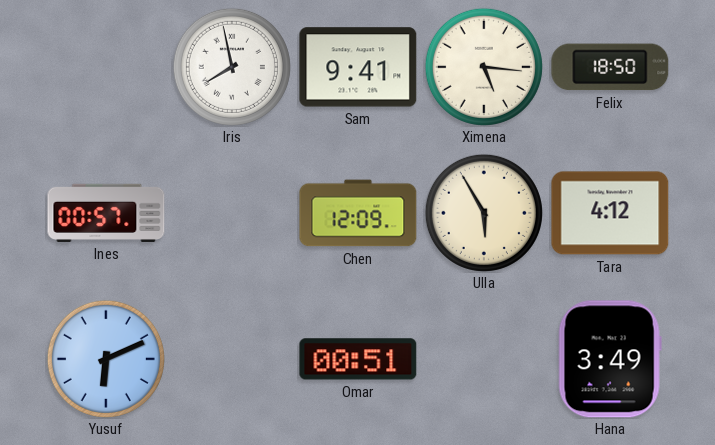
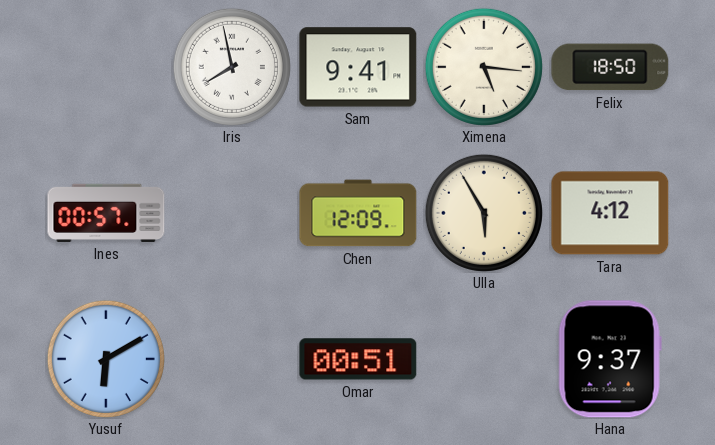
Yusuf: 6:11 -> 6:10 (106, 359)
Hana: 3:49 -> 9:37 (610, 359)
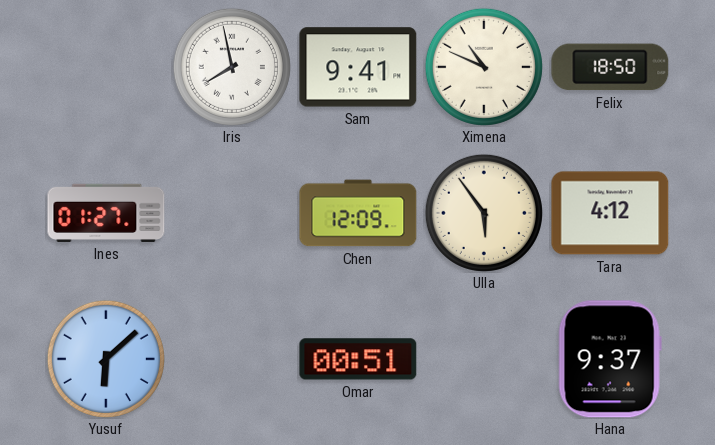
Ximena: 5:16 -> 10:49 (484, 67)
Ines: 00:57 -> 01:27 (106, 213)
Ulla: 5:55 -> 5:54 (484, 213)
Yusuf: 6:10 -> 6:08 (106, 359)
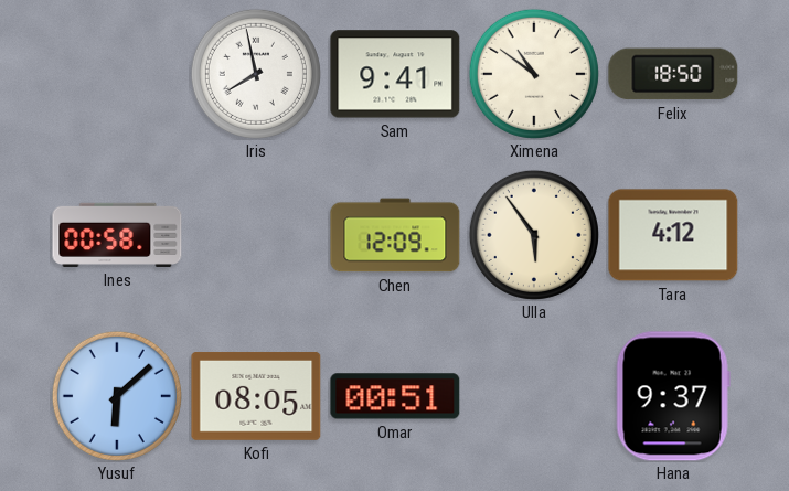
Ximena: 10:49 -> 10:51 (534, 74)
Ines: 01:27 -> 00:58 (117, 235)
Kofi: none -> 08:05 (256, 396)
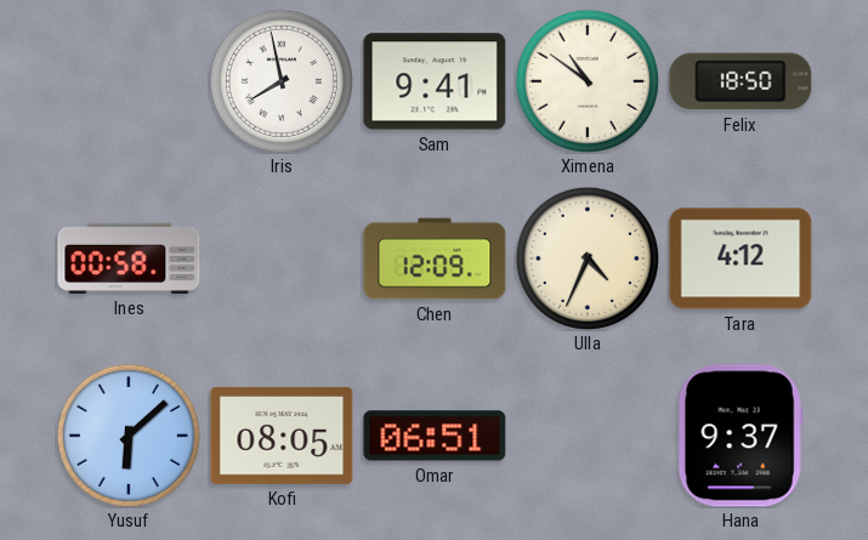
Ulla: 5:54 -> 4:34 (588, 258)
Omar: 00:51 -> 06:51 (435, 436)
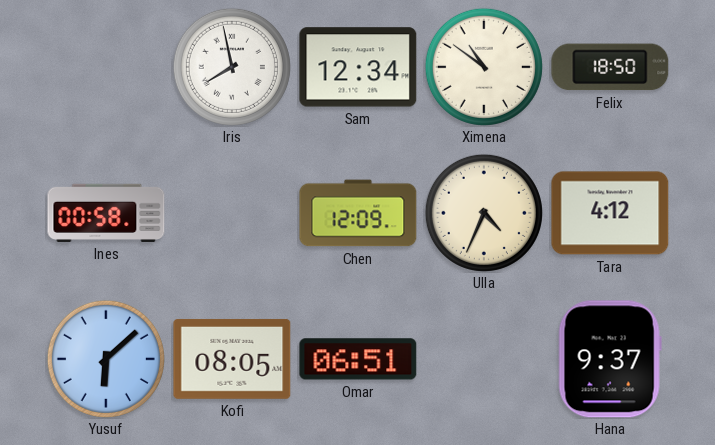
Sam: 9:41 -> 12:34 (358, 67)
